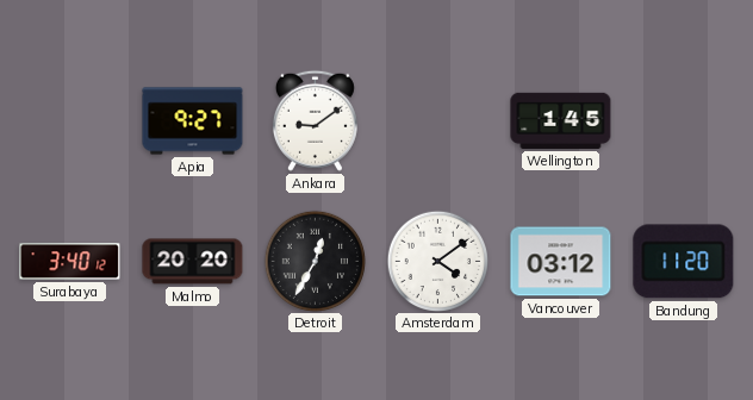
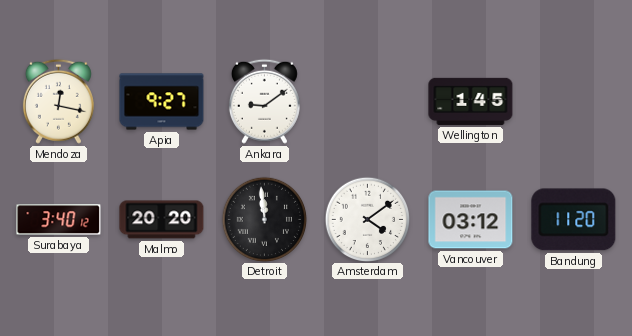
Mendoza: none -> 12:17 (58, 101)
Detroit: 12:35 -> 11:59 (264, 219)
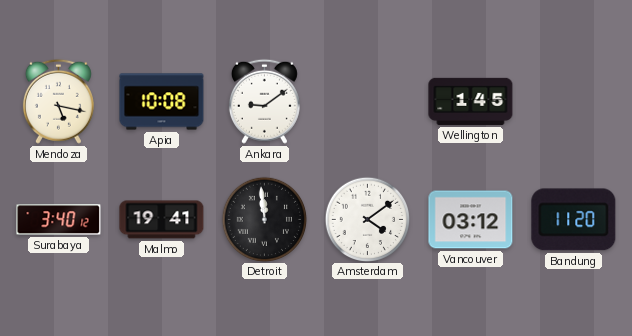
Mendoza: 12:17 -> 5:17 (58, 101)
Apia: 9:27 -> 10:08 (162, 102)
Malmo: 20:20 -> 19:41 (162, 220)
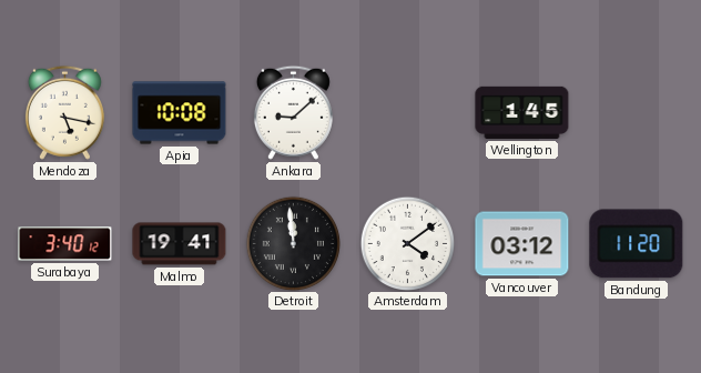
Ankara: 9:09 -> 9:08 (293, 112)
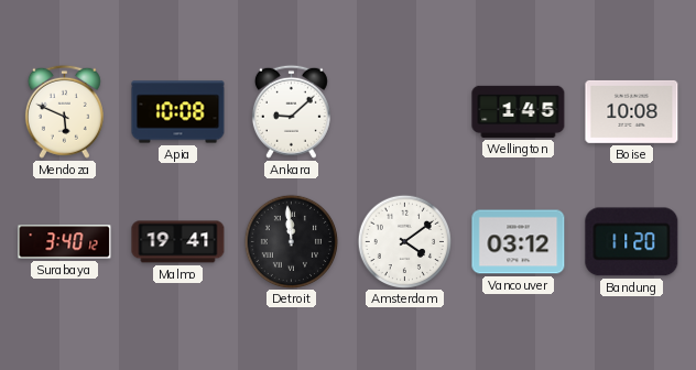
Mendoza: 5:17 -> 5:49 (64, 111)
Boise: none -> 10:08 (632, 111)
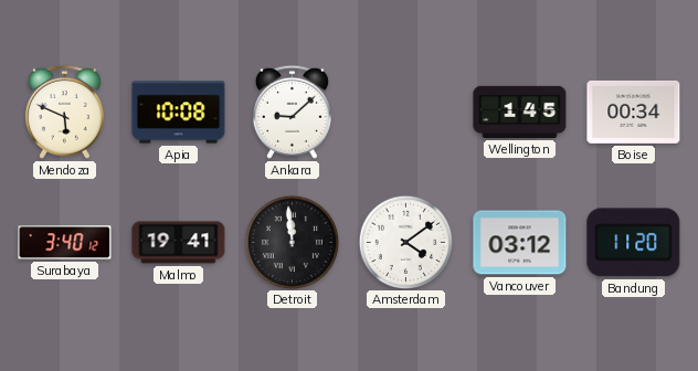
Boise: 10:08 -> 00:34 (634, 112)
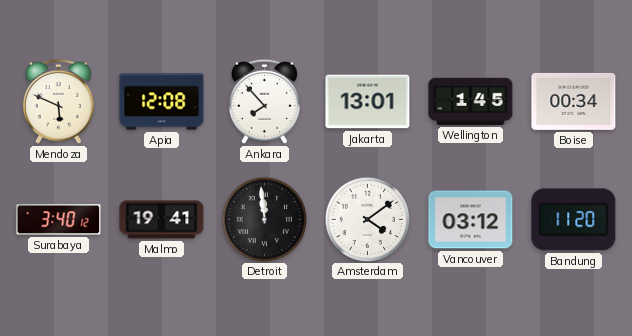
Apia: 10:08 -> 12:08 (162, 102)
Ankara: 9:08 -> 7:53 (264, 101)
Jakarta: none -> 13:01 (368, 102)
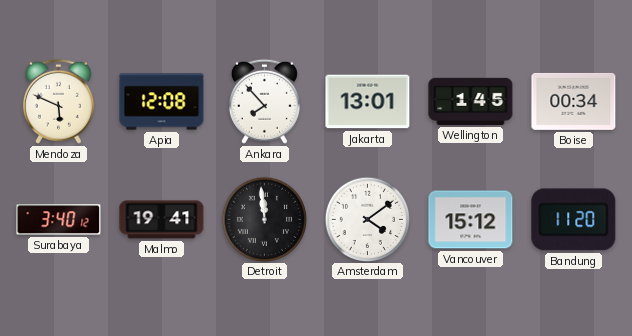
Vancouver: 03:12 -> 15:12 (471, 220)
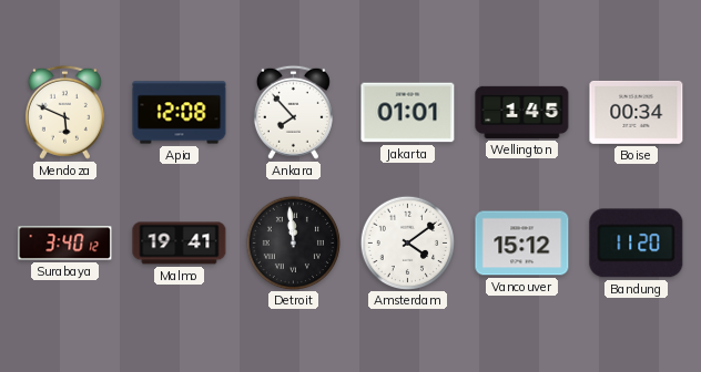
Jakarta: 13:01 -> 01:01 (408, 113)
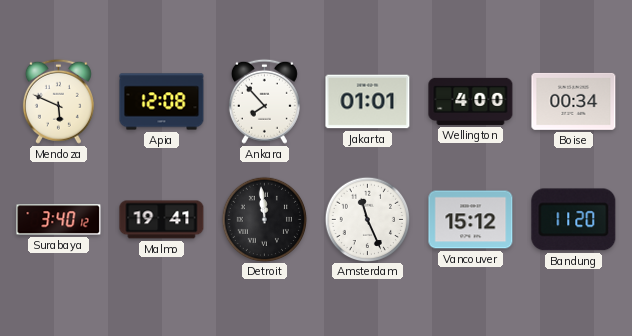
Wellington: 1:45 -> 4:00 (471, 101)
Amsterdam: 4:09 -> 11:26 (367, 219)
